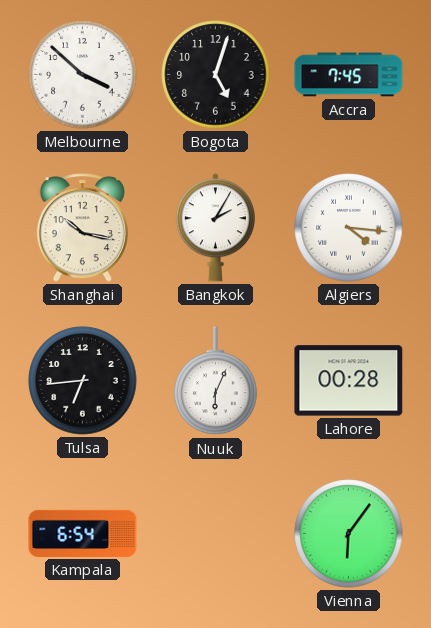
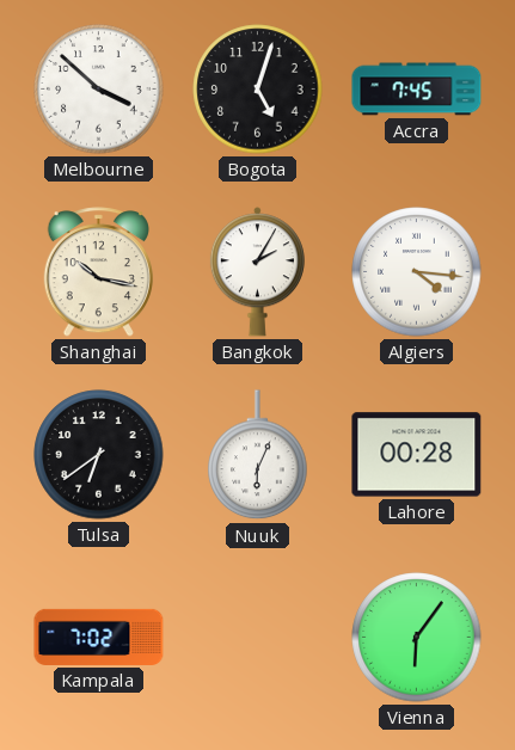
Tulsa: 6:44 -> 6:39 (99, 455)
Kampala: 6:54 -> 7:02 (99, 637)
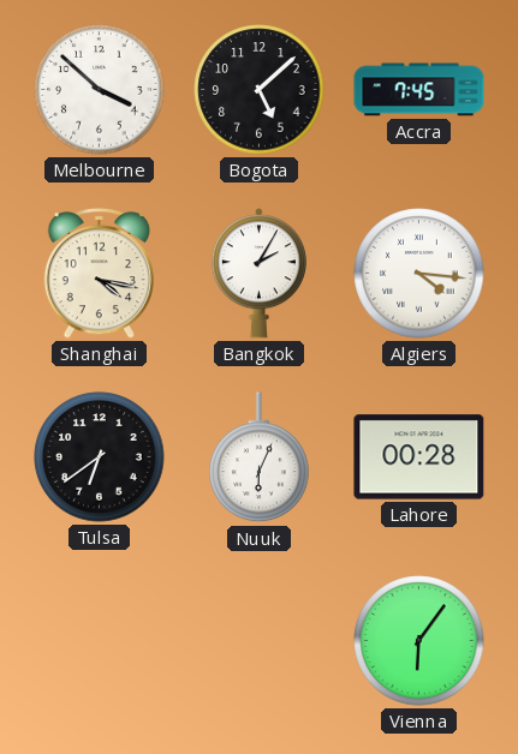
Bogota: 5:03 -> 5:08 (260, 90)
Shanghai: 10:17 -> 4:17 (99, 274)
Kampala: 7:02 -> none (99, 637)
